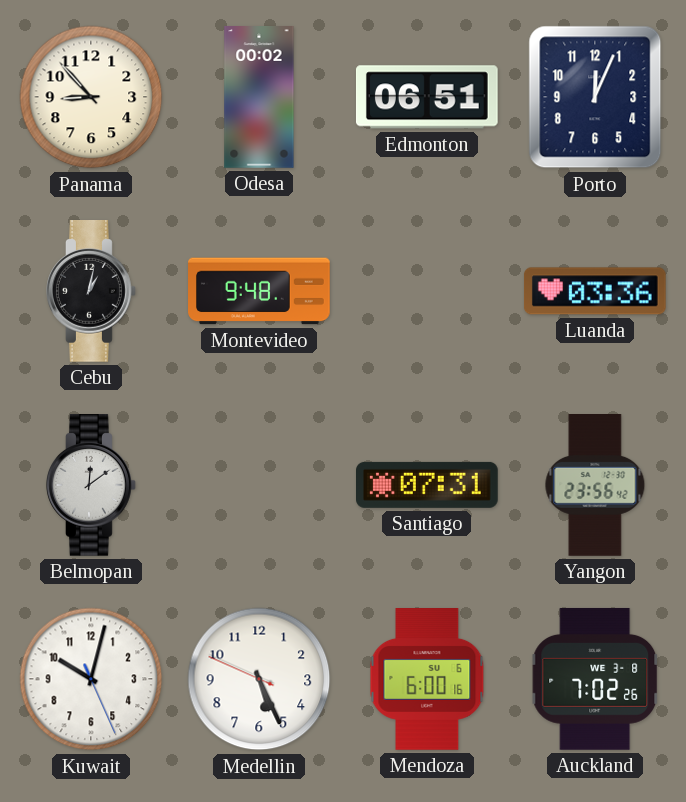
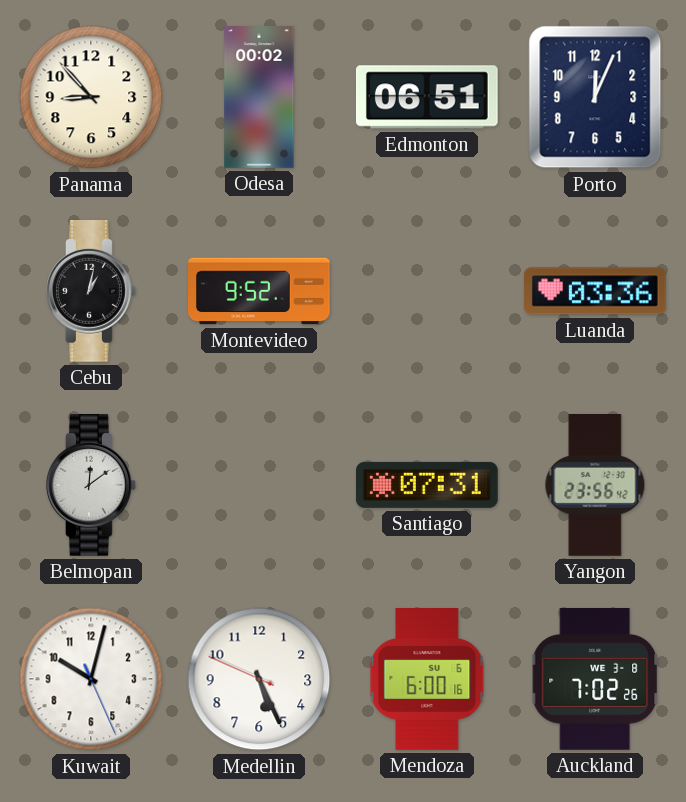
Montevideo: 9:48 -> 9:52 (259, 291)
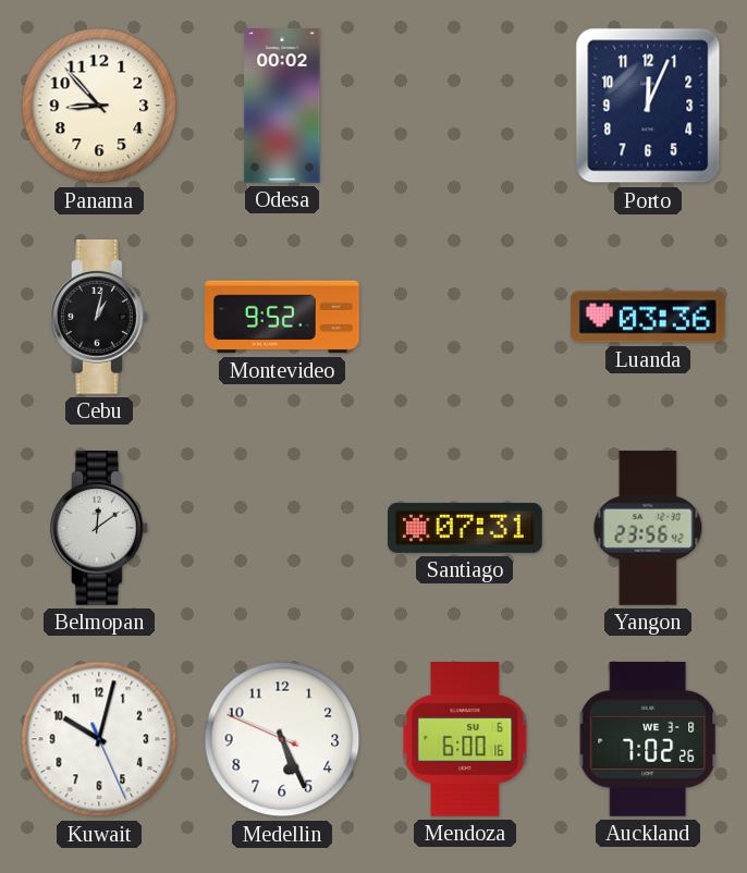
Edmonton: 06:51 -> none (427, 97)
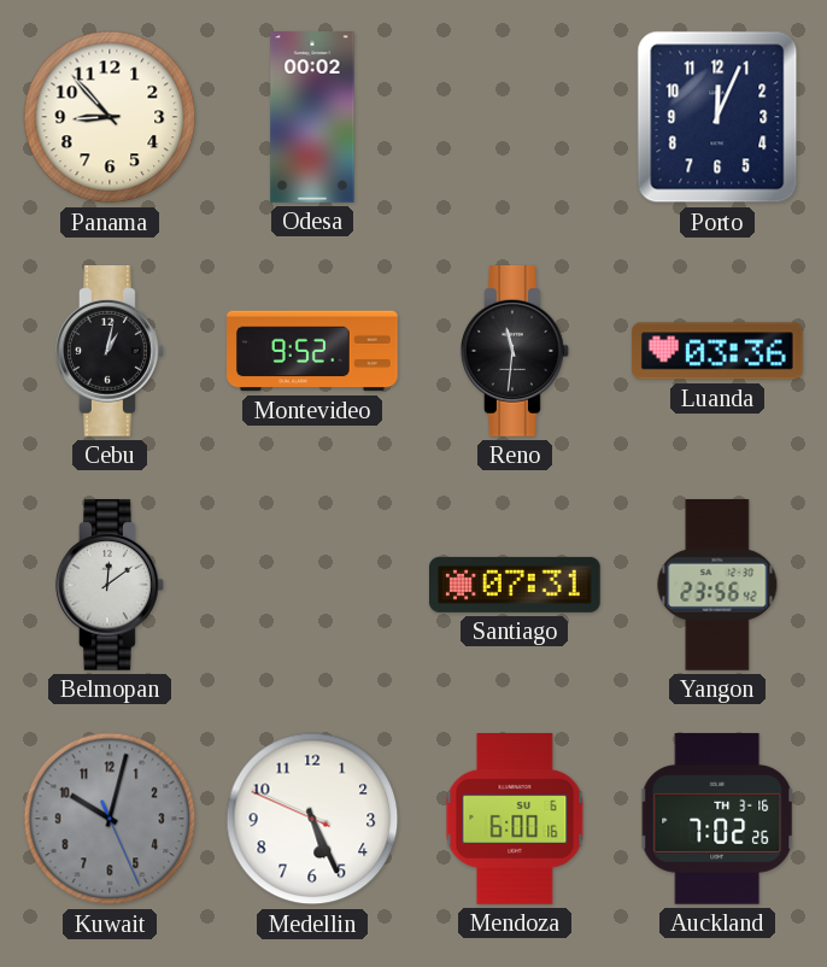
Reno: none -> 11:31 (516, 352)
Kuwait dial: white -> grey (110, 819)
Auckland date: WE 3-8 -> TH 3-16 (717, 819)
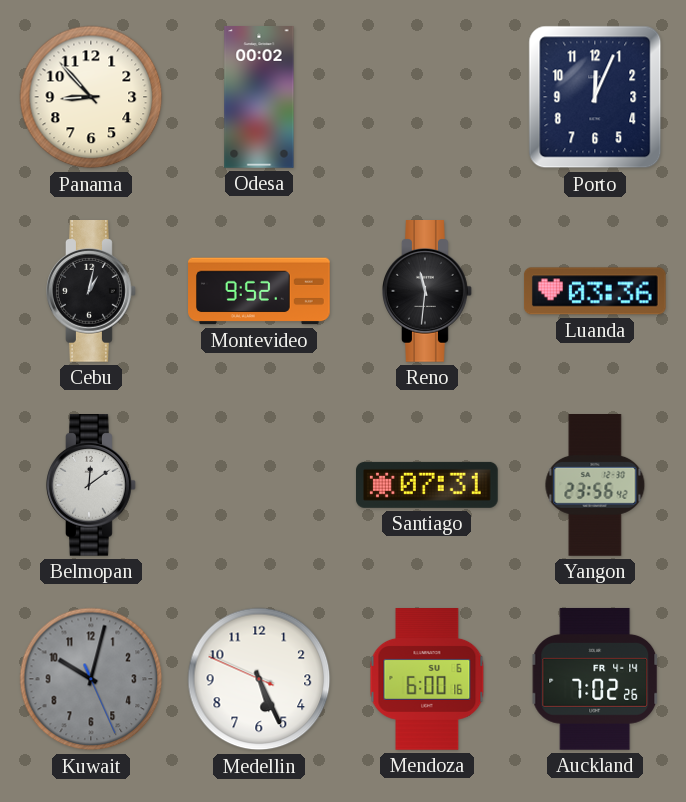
Auckland date: TH 3-16 -> FR 4-14 (595, 679)
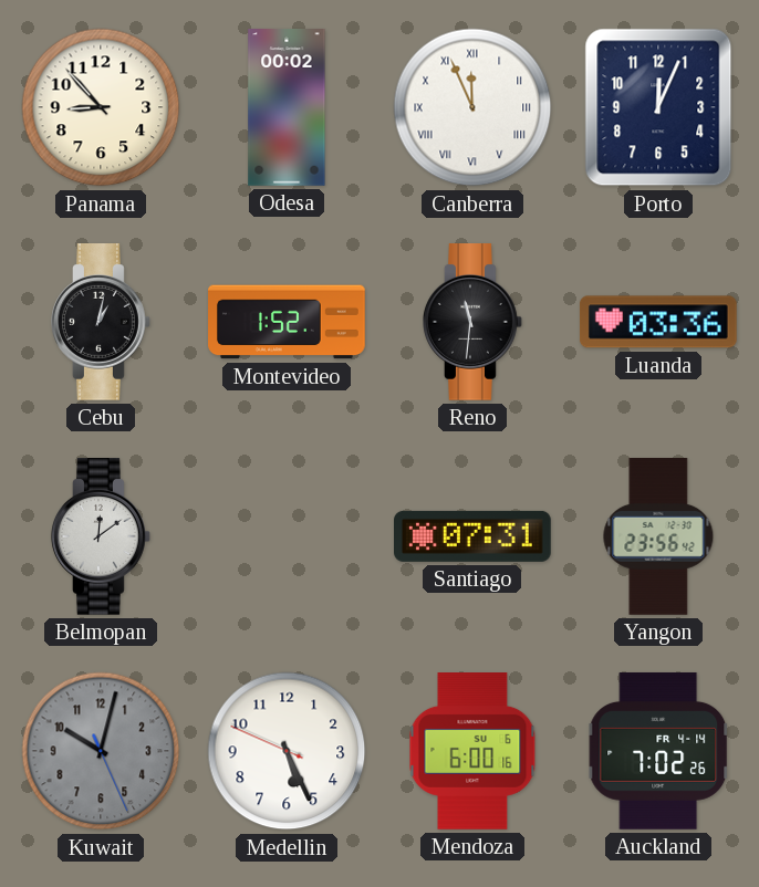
Canberra: none -> 11:56 (472, 107)
Montevideo: 9:52 -> 1:52 (287, 322)
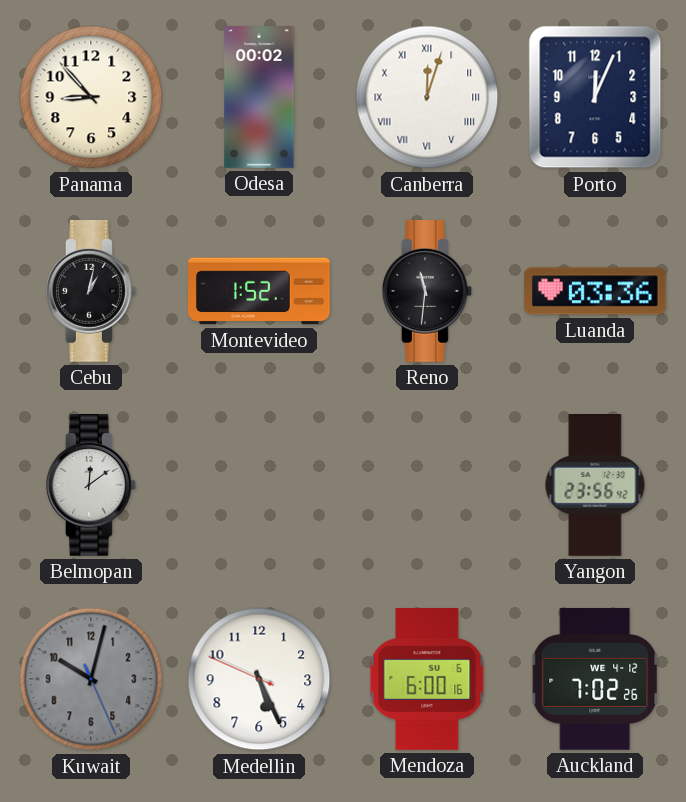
Canberra: 11:56 -> 12:03 (427, 97)
Santiago: 07:31 -> none (474, 536)
Auckland date: FR 4-14 -> WE 4-12 (595, 679)
